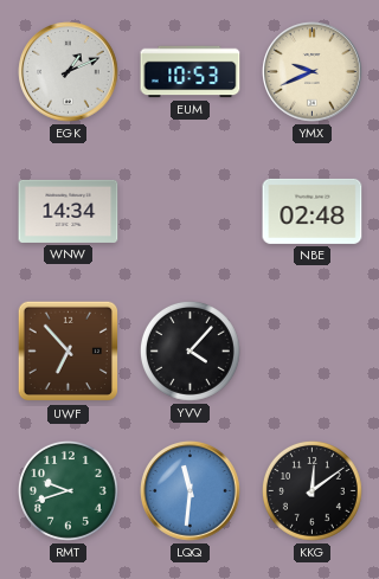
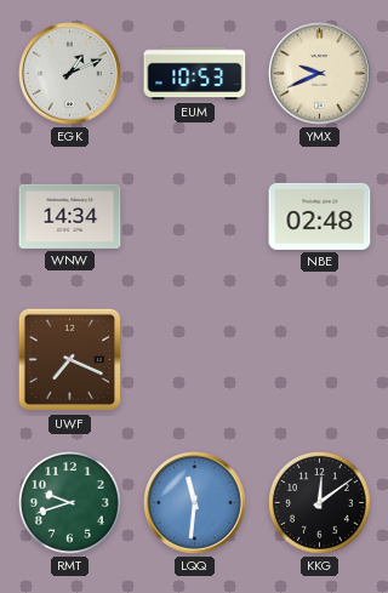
UWF: 6:53 -> 7:19 (70, 360)
YVV: 4:07 -> none (189, 350)
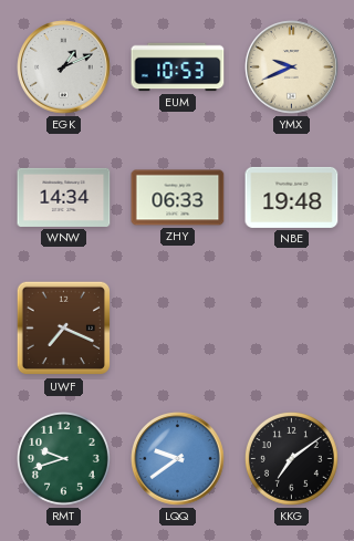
ZHY: none -> 06:33 (178, 198)
NBE: 02:48 -> 19:48 (292, 197)
LQQ: 11:31 -> 9:39 (178, 459)
KKG: 12:09 -> 7:09 (291, 458)
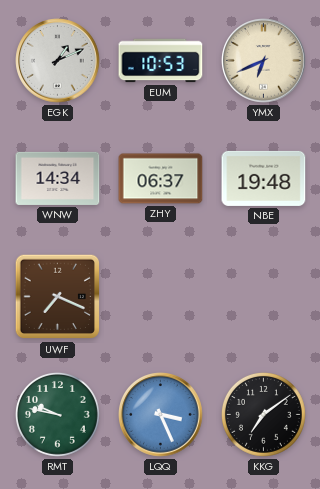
YMX: 9:41 -> 6:41 (264, 61)
ZHY: 06:33 -> 06:37 (161, 179)
RMT: 9:42 -> 9:47 (57, 414)
LQQ: 9:39 -> 3:26 (161, 415)
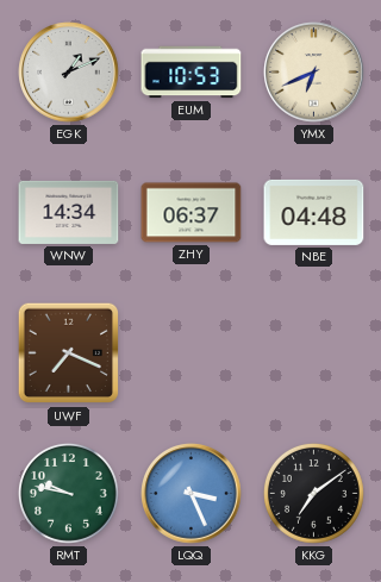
NBE: 19:48 -> 04:48 (314, 212)
